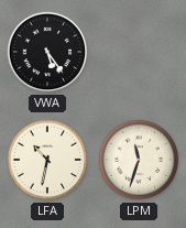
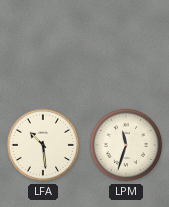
VWA: 5:24 -> none (47, 52)
LFA: 10:32 -> 10:29 (43, 145)
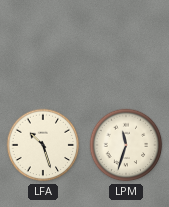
LFA: 10:29 -> 10:27 (43, 145)
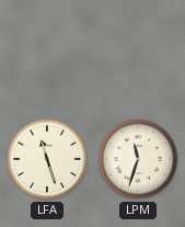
LFA: 10:27 -> 11:27 (47, 159)
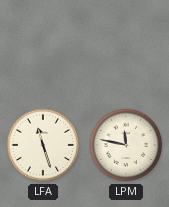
LPM: 11:33 -> 11:47 (126, 145)
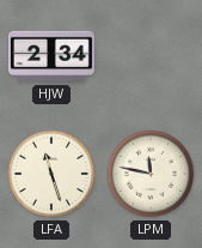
HJW: none -> 2:34 (51, 56)
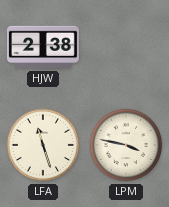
HJW: 2:34 -> 2:38 (43, 47)
LPM: 11:47 -> 3:47 (126, 145)
